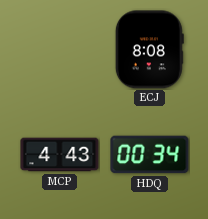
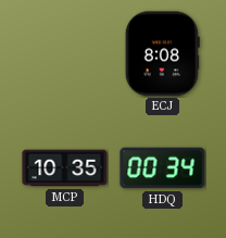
MCP: 4:43 -> 10:35 (65, 168)
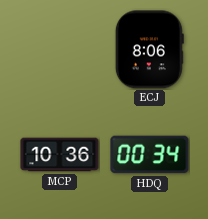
ECJ: 8:08 -> 8:06 (149, 50)
MCP: 10:35 -> 10:36 (60, 155)
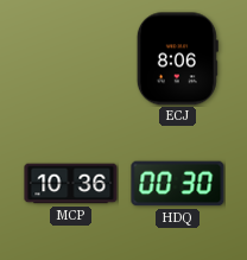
HDQ: 00:34 -> 00:30 (178, 184)
